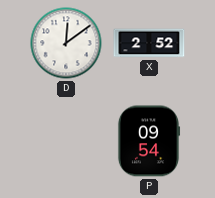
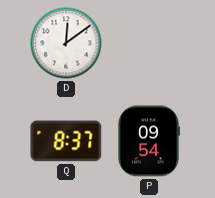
X: 2:52 -> none (149, 43)
Q: none -> 8:37 (66, 141)
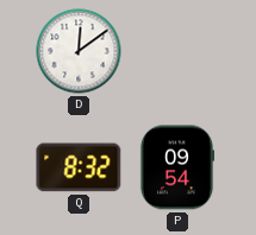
Q: 8:37 -> 8:32 (79, 167)
